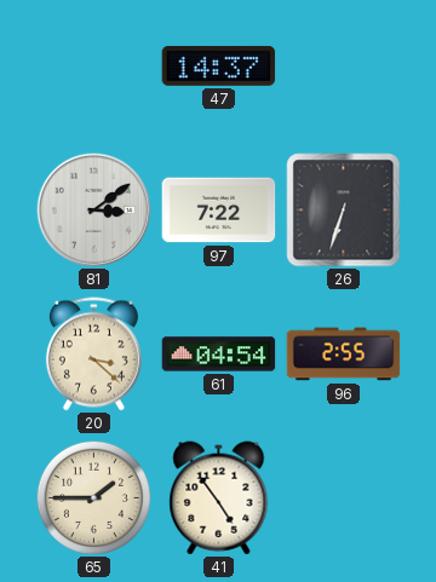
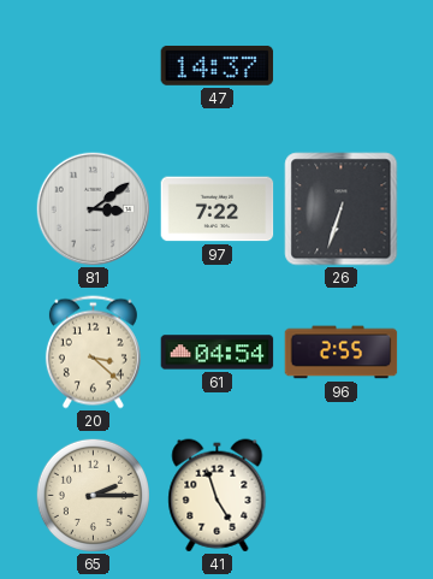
65: 1:45 -> 2:15 (93, 495)
41: 4:54 -> 4:57 (218, 496)
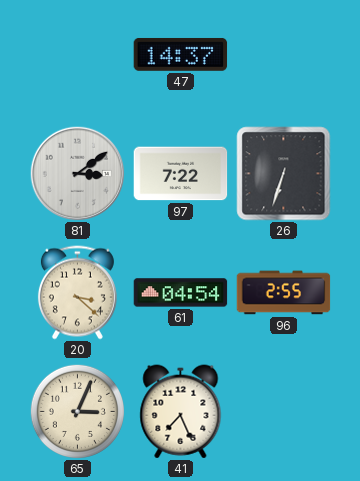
65: 2:15 -> 3:04 (77, 411)
41: 4:57 -> 7:26 (181, 412)
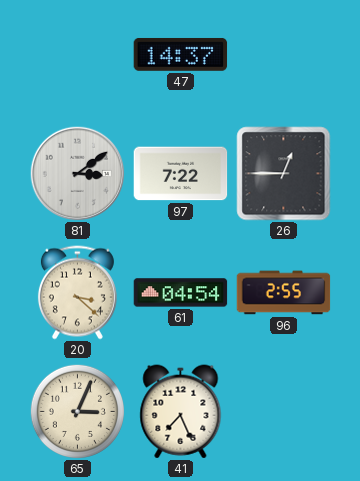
26: 6:33 -> 12:45 (284, 174)
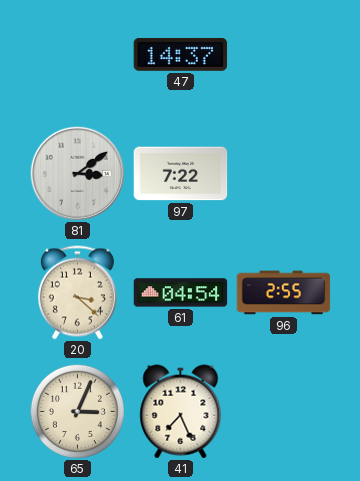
26: 12:45 -> none (284, 174)
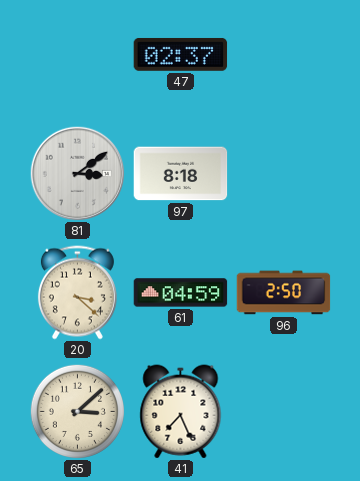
47: 14:37 -> 02:37 (181, 54)
97: 7:22 -> 8:18 (181, 174)
61: 04:54 -> 04:59 (181, 293)
96: 2:55 -> 2:50 (284, 293)
65: 3:04 -> 3:08 (77, 411)
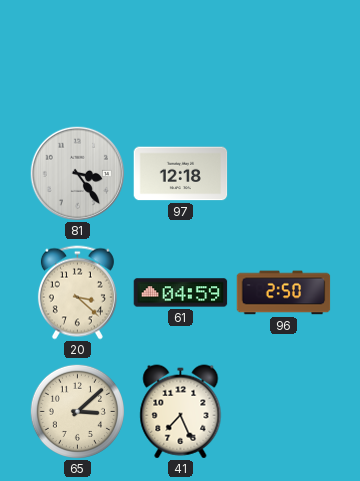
47: 02:37 -> none (181, 54)
81: 3:09 -> 3:24 (77, 173)
97: 8:18 -> 12:18 (181, 174)
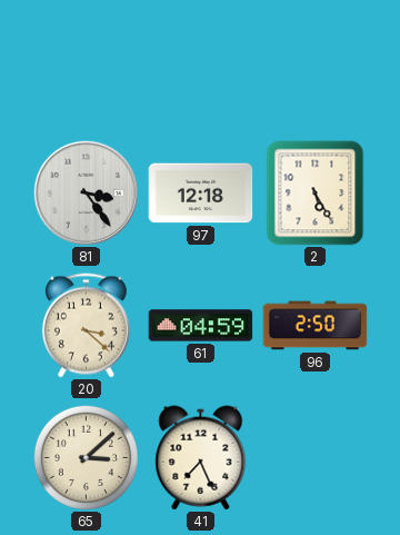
2: none -> 5:25 (316, 194)
